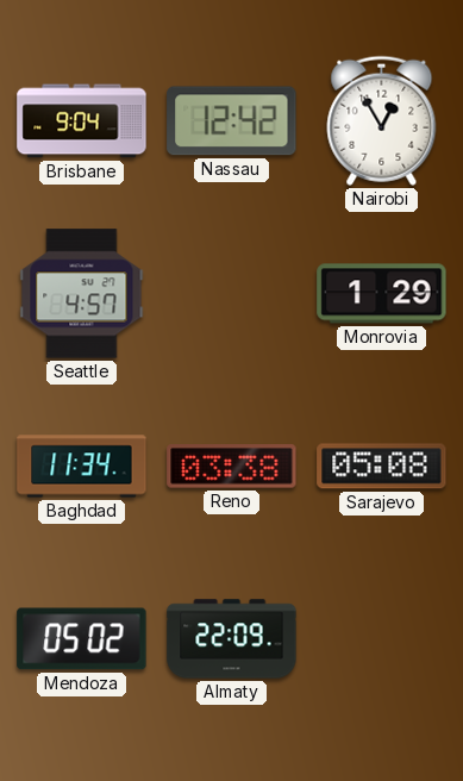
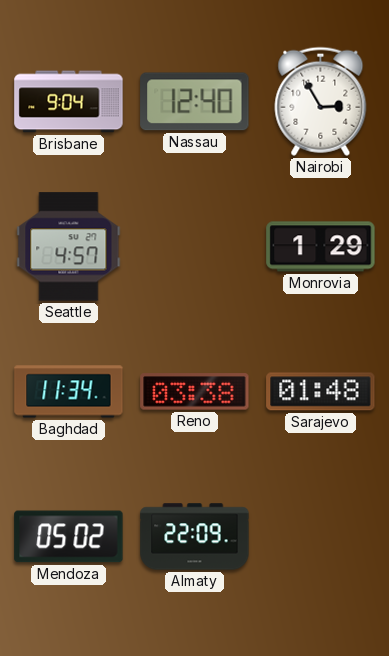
Nassau: 12:42 -> 12:40 (195, 102)
Nairobi: 12:55 -> 2:55 (321, 101)
Sarajevo: 05:08 -> 01:48 (321, 392)
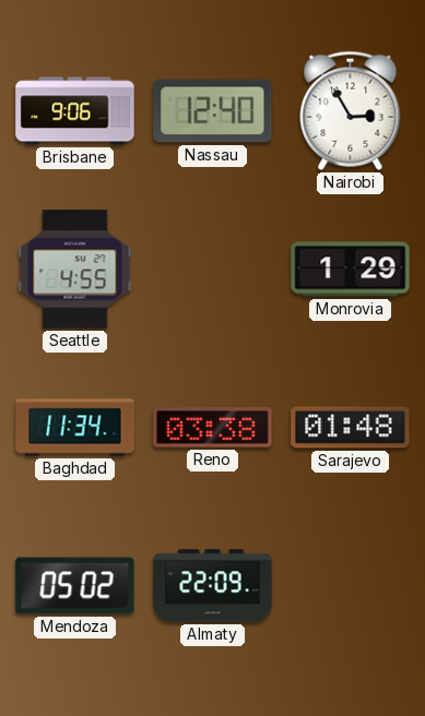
Brisbane: 9:04 -> 9:06 (75, 111)
Seattle: 4:57 -> 4:55 (75, 270)
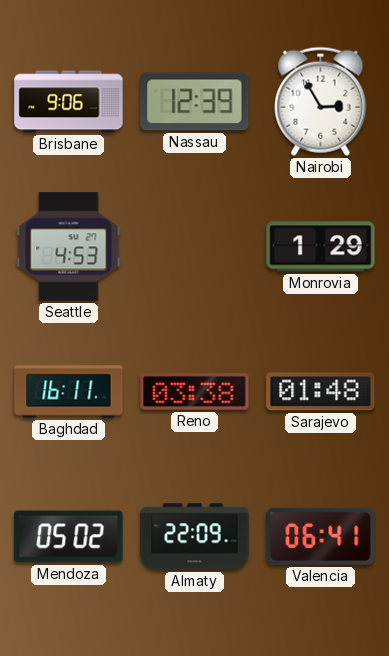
Nassau: 12:40 -> 12:39 (195, 102)
Seattle: 4:55 -> 4:53 (69, 247)
Baghdad: 11:34 -> 16:11 (69, 392)
Valencia: none -> 06:41 (321, 536)
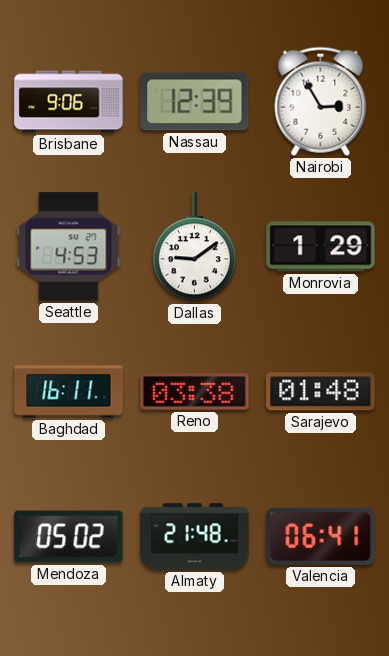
Dallas: none -> 9:09 (194, 247)
Almaty: 22:09 -> 21:48 (195, 537)
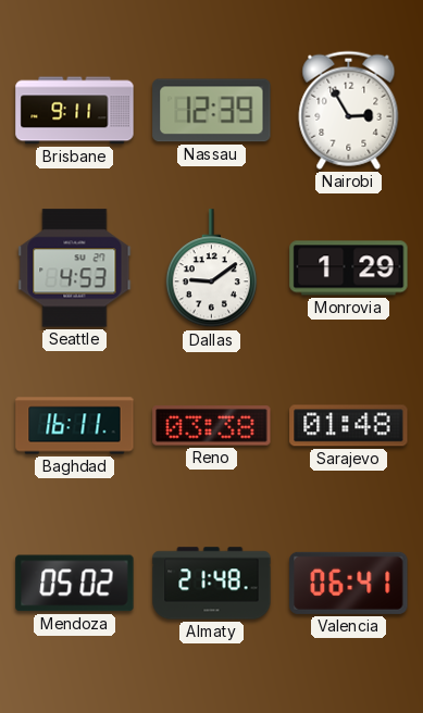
Brisbane: 9:06 -> 9:11 (75, 111)
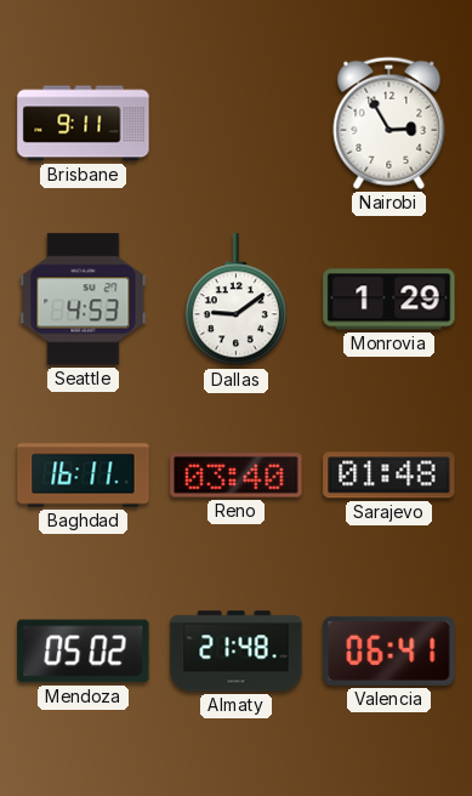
Nassau: 12:39 -> none (212, 111)
Reno: 03:38 -> 03:40 (237, 476)
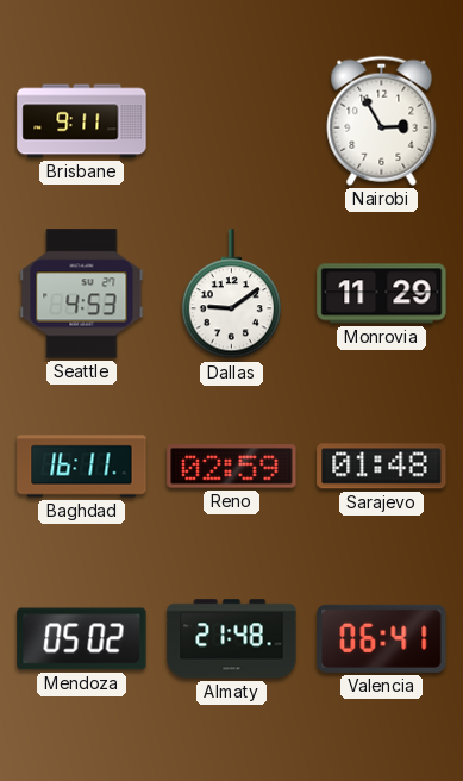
Monrovia: 1:29 -> 11:29 (382, 294)
Reno: 03:40 -> 02:59 (232, 467)
